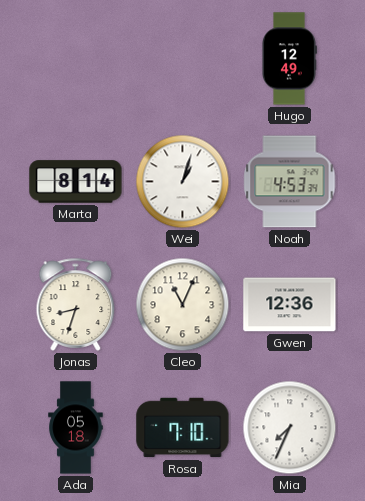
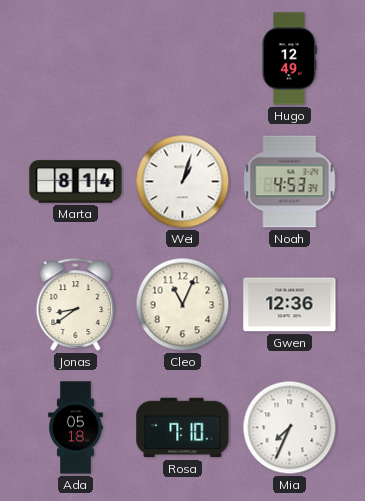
Jonas: 8:33 -> 8:39 (76, 304)
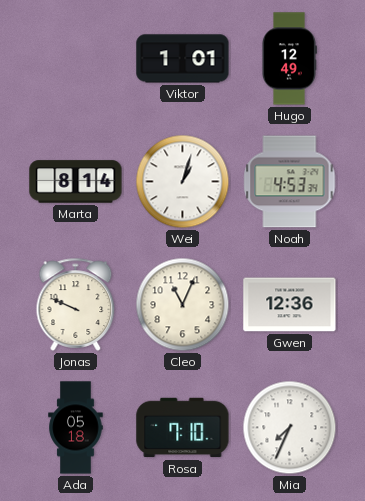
Viktor: none -> 1:01 (183, 59)
Jonas: 8:39 -> 9:49 (76, 304)
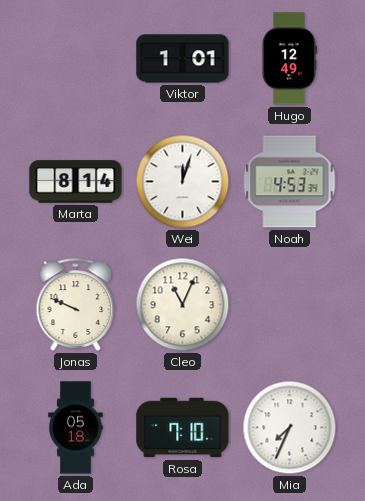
Wei: 1:03 -> 12:03 (183, 182)
Gwen: 12:36 -> none (290, 305)
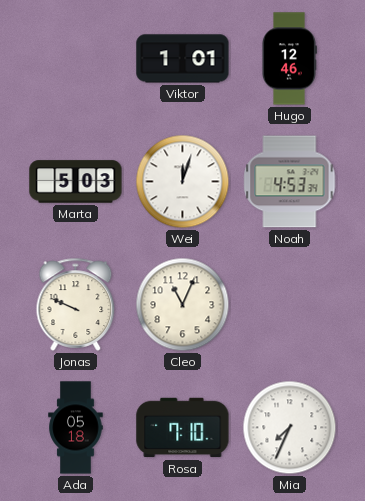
Hugo: 12:49 -> 12:46 (289, 59)
Marta: 8:14 -> 5:03 (76, 182)
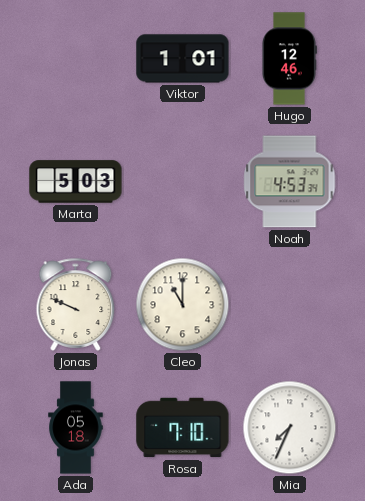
Wei: 12:03 -> none (183, 182)
Cleo: 11:04 -> 11:00 (183, 305)
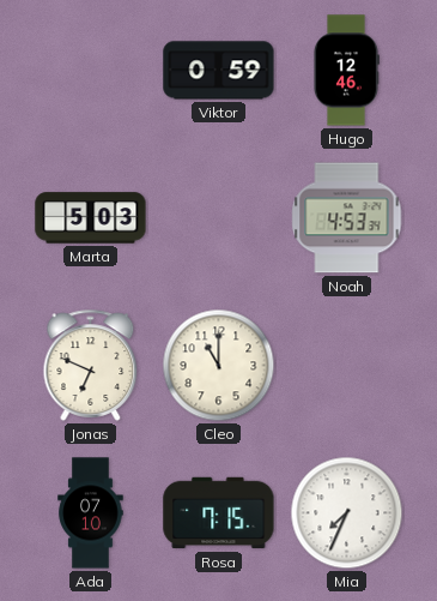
Viktor: 1:01 -> 0:59 (219, 71)
Jonas: 9:49 -> 6:49 (91, 365)
Ada: 05:18 -> 07:10 (91, 513)
Rosa: 7:10 -> 7:15 (219, 513)
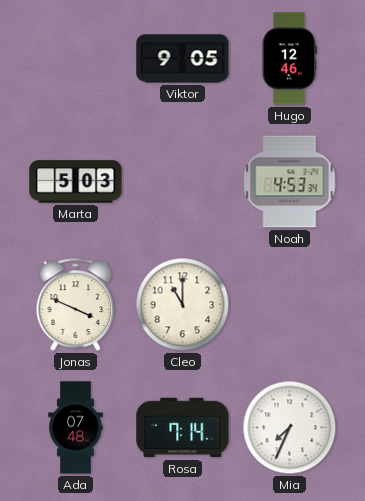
Viktor: 0:59 -> 9:05 (183, 59)
Jonas: 6:49 -> 3:49 (76, 304)
Ada: 07:10 -> 07:48 (76, 428)
Rosa: 7:15 -> 7:14 (183, 428)
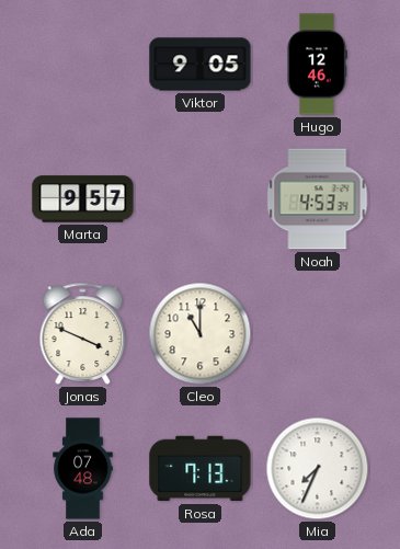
Marta: 5:03 -> 9:57 (83, 199)
Rosa: 7:14 -> 7:13 (201, 469)
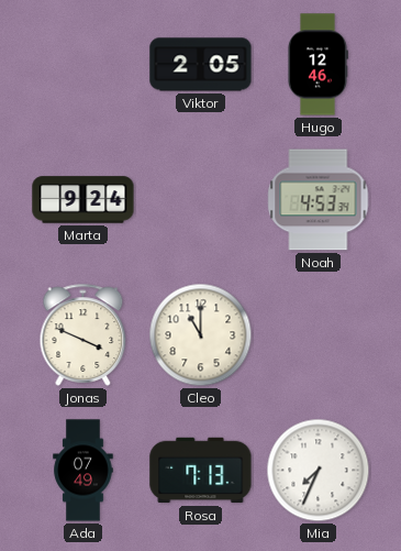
Viktor: 9:05 -> 2:05 (201, 65)
Marta: 9:57 -> 9:24 (83, 200)
Ada: 07:48 -> 07:49 (83, 471)
